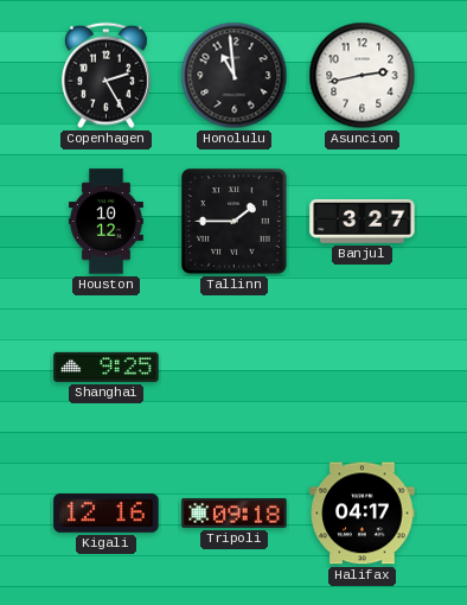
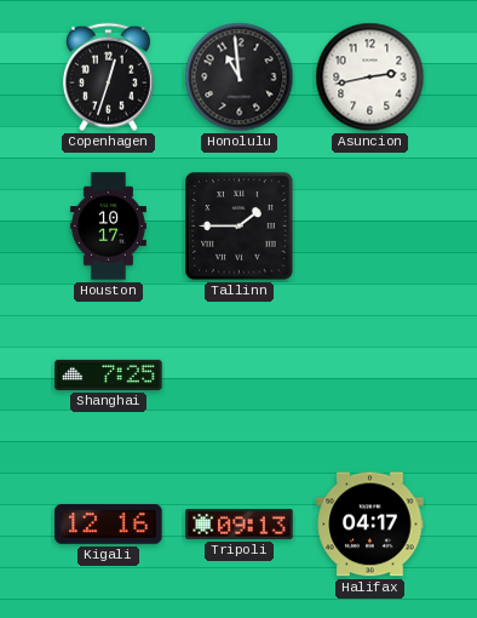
Copenhagen: 2:25 -> 12:33 (108, 78)
Houston: 10:12 -> 10:17 (108, 227)
Banjul: 3:27 -> none (363, 222)
Shanghai: 9:25 -> 7:25 (109, 374)
Tripoli: 09:18 -> 09:13 (240, 523)
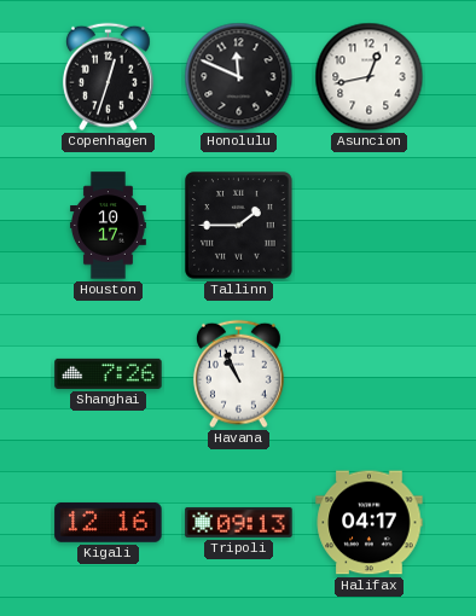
Honolulu: 10:59 -> 11:49 (239, 77)
Asuncion: 2:43 -> 12:43 (370, 77)
Shanghai: 7:25 -> 7:26 (109, 373)
Havana: none -> 10:56 (238, 374)
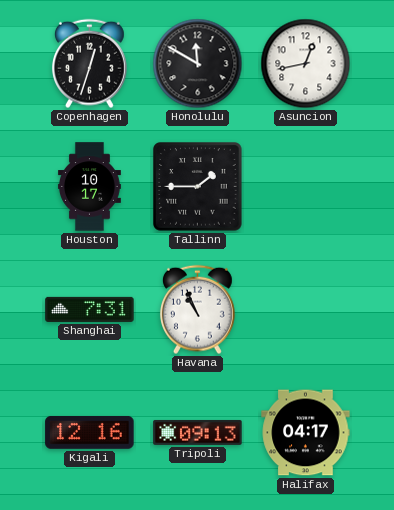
Honolulu: 11:49 -> 11:50 (198, 64)
Shanghai: 7:26 -> 7:31 (90, 309)
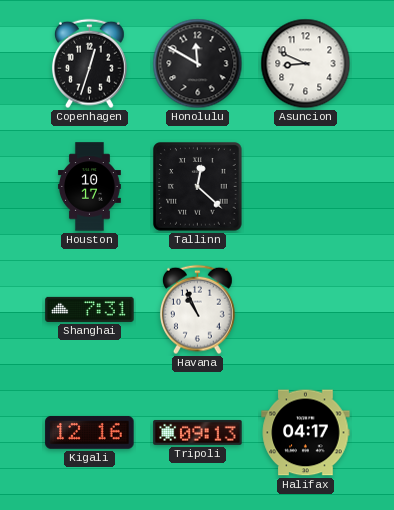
Asuncion: 12:43 -> 8:49 (306, 64)
Tallinn: 1:45 -> 12:22 (198, 187)
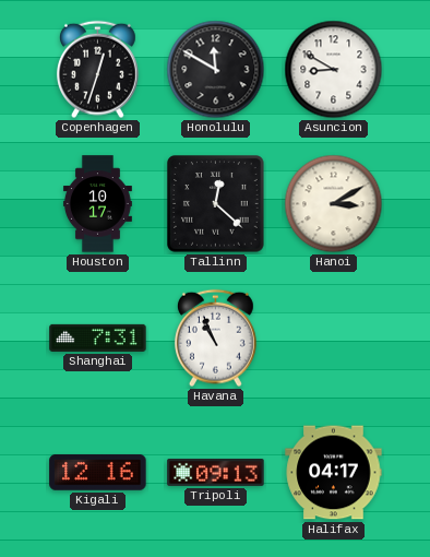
Asuncion: 8:49 -> 8:50 (334, 70)
Hanoi: none -> 3:10 (334, 204)
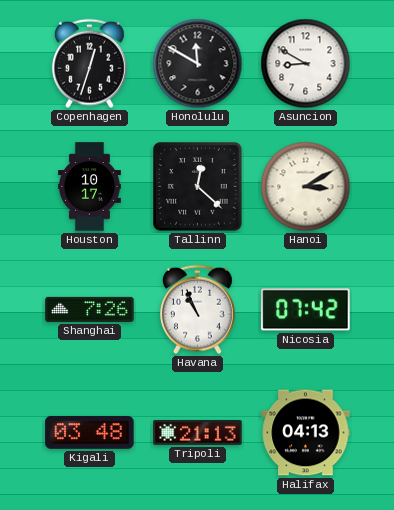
Shanghai: 7:31 -> 7:26 (90, 309)
Nicosia: none -> 07:42 (306, 310)
Kigali: 12:16 -> 03:48 (90, 432)
Tripoli: 09:13 -> 21:13 (198, 432)
Halifax: 04:17 -> 04:13 (306, 433)
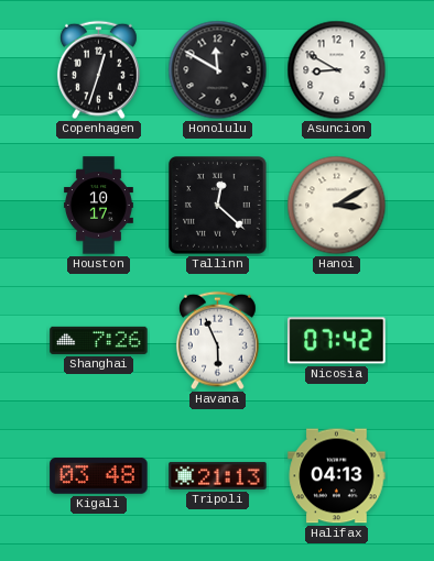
Havana: 10:56 -> 5:56 (217, 341)
